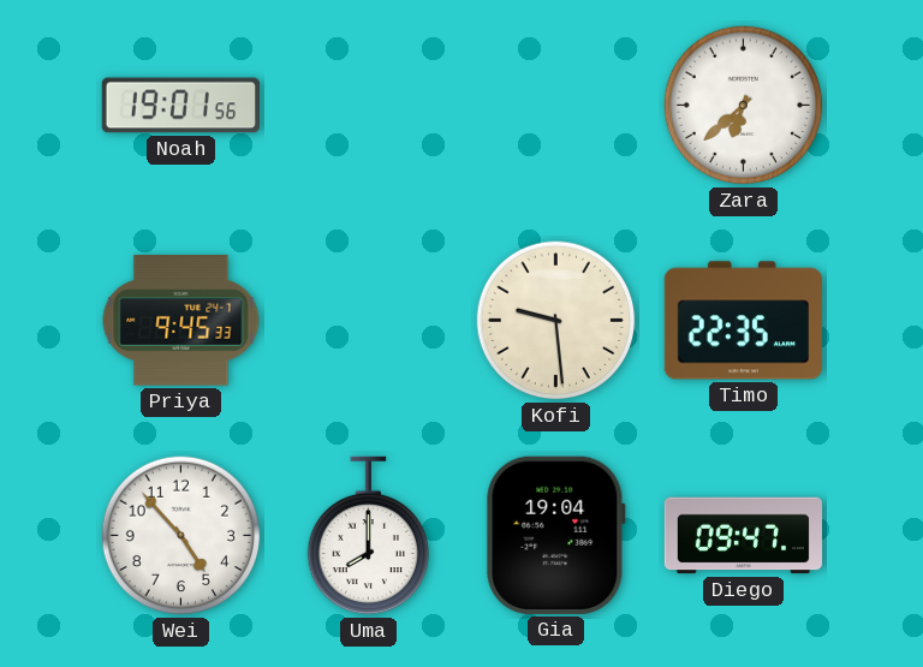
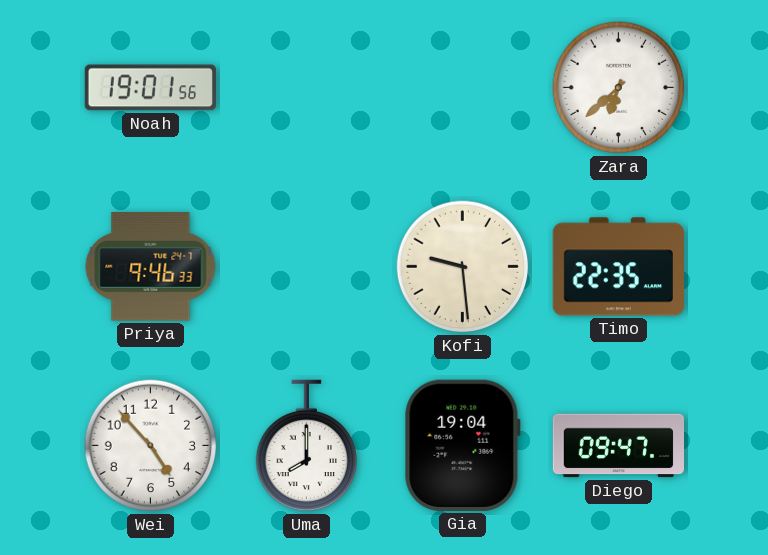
Priya: 9:45 -> 9:46 (151, 267)
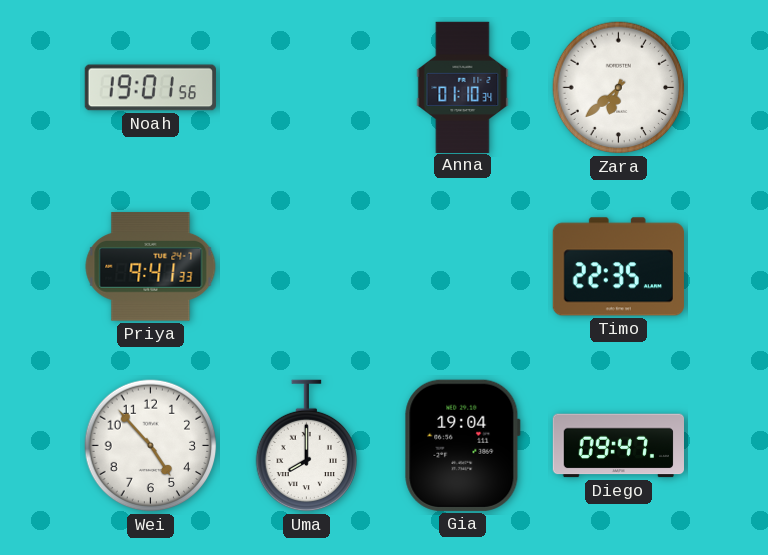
Anna: none -> 01:10 (463, 87)
Priya: 9:46 -> 9:41 (151, 267)
Kofi: 9:29 -> none (463, 267)
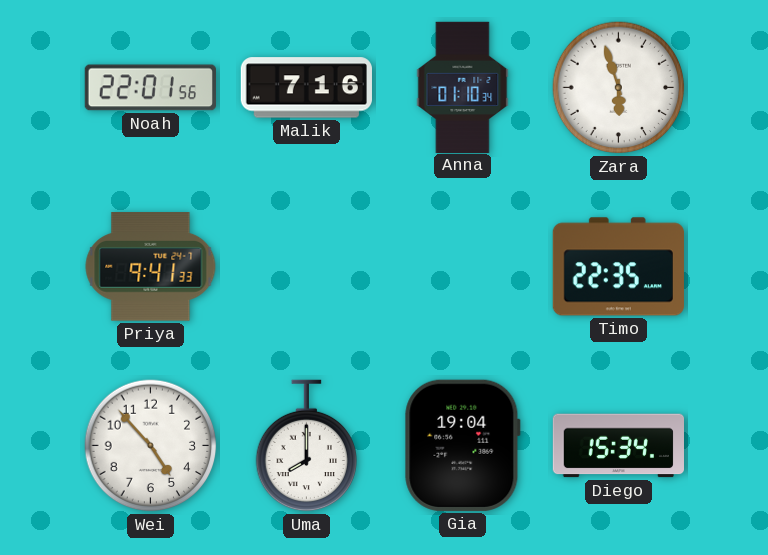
Noah: 19:01 -> 22:01 (150, 88)
Malik: none -> 7:16 (306, 88)
Zara: 6:38 -> 5:57 (619, 88)
Diego: 09:47 -> 15:34 (618, 446)
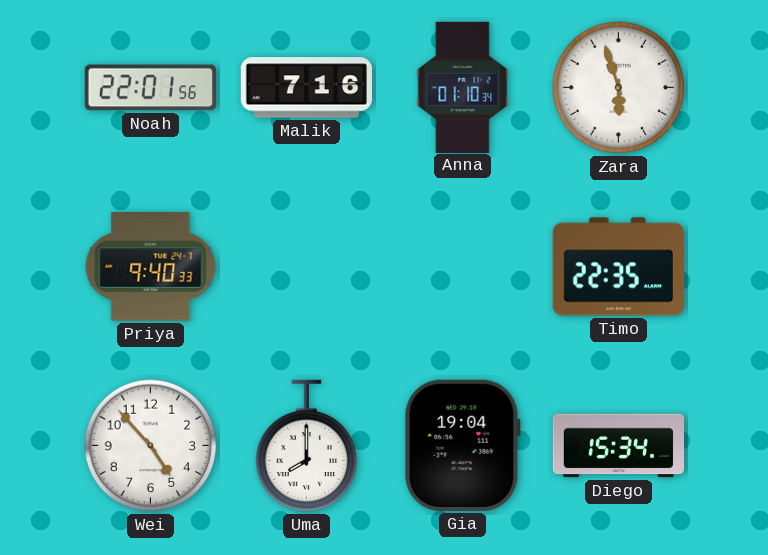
Priya: 9:41 -> 9:40 (151, 267)
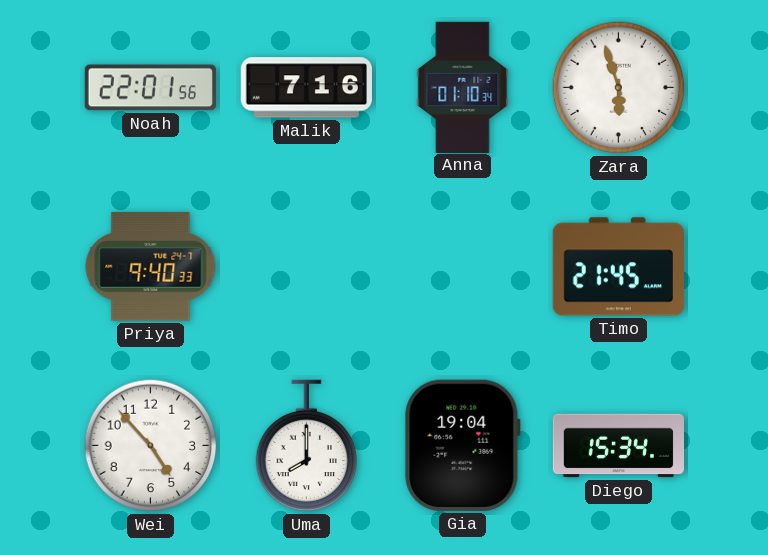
Timo: 22:35 -> 21:45 (618, 267)
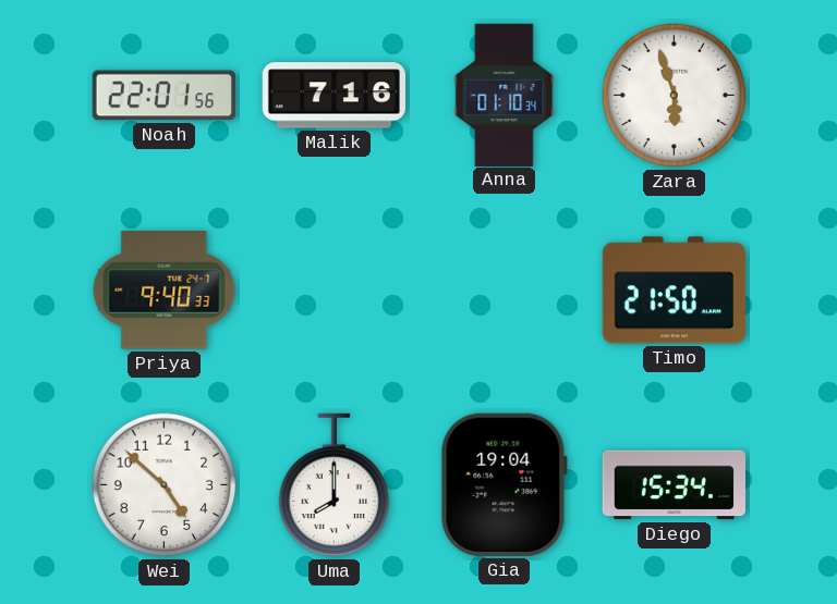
Timo: 21:45 -> 21:50 (674, 291)
Wei: 4:53 -> 4:52 (165, 485)
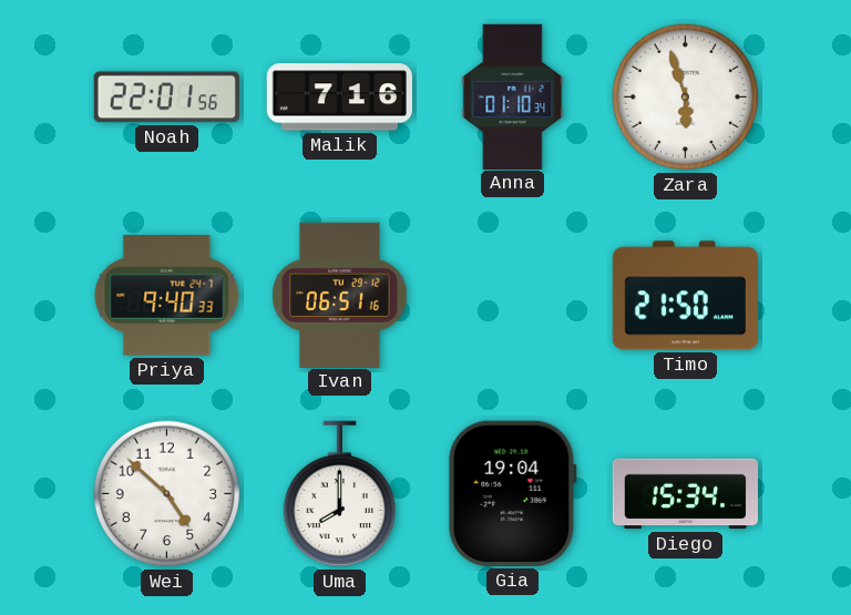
Ivan: none -> 06:51 (340, 295)
